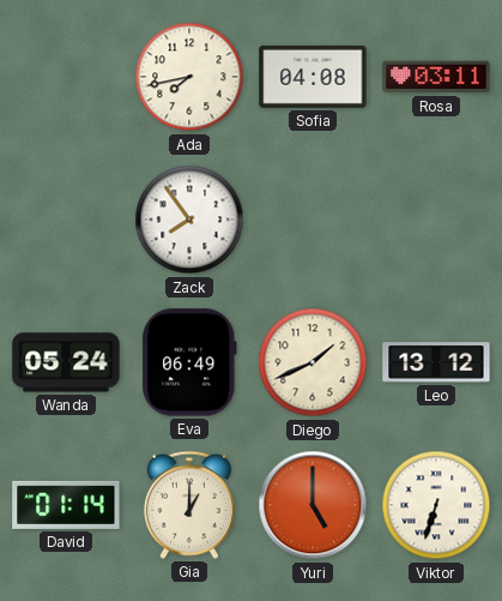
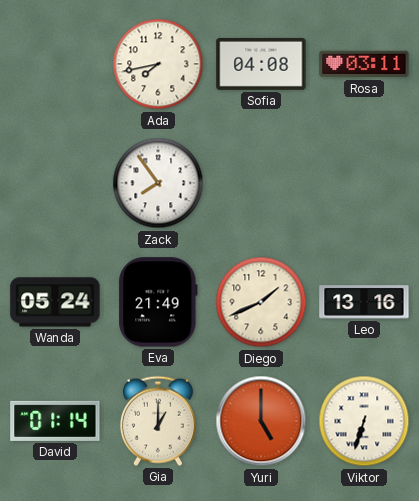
Eva: 06:49 -> 21:49 (158, 302)
Leo: 13:12 -> 13:16 (364, 302)
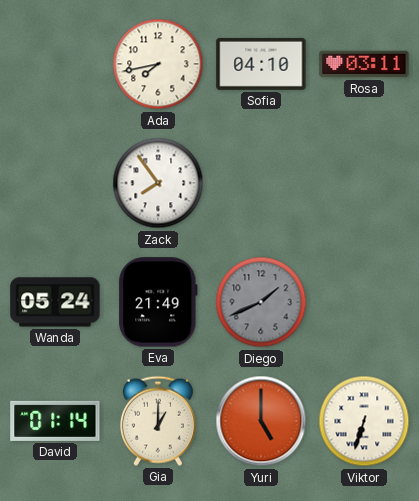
Sofia: 04:08 -> 04:10 (261, 64)
Diego dial: cream -> grey (261, 302)
Leo: 13:16 -> none (364, 302)
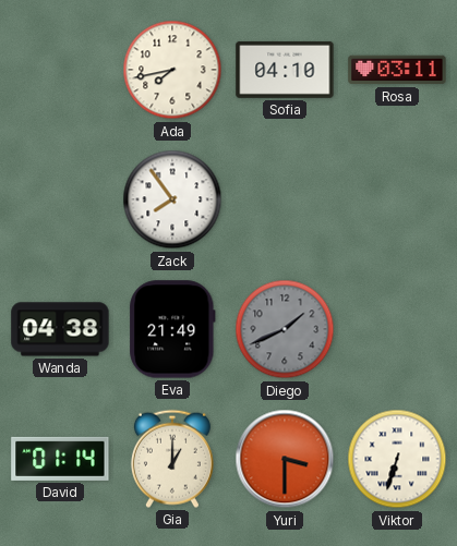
Wanda: 05:24 -> 04:38 (60, 329)
Yuri: 5:00 -> 3:30 (285, 459)
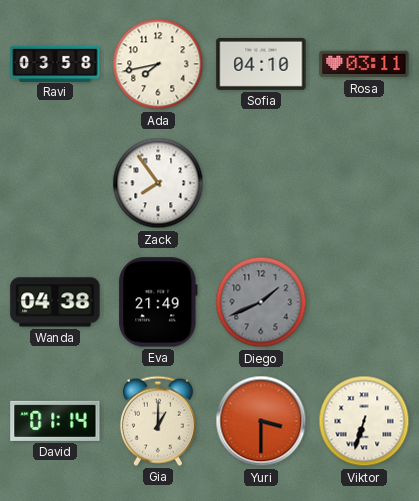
Ravi: none -> 03:58 (55, 63)
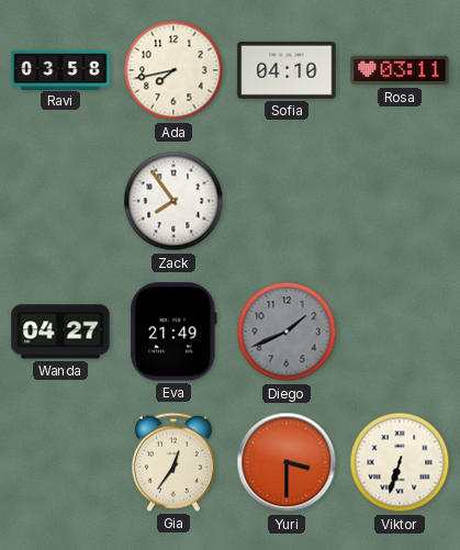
Wanda: 04:38 -> 04:27 (60, 332)
David: 01:14 -> none (55, 421)
Gia: 1:00 -> 12:36 (173, 462)
